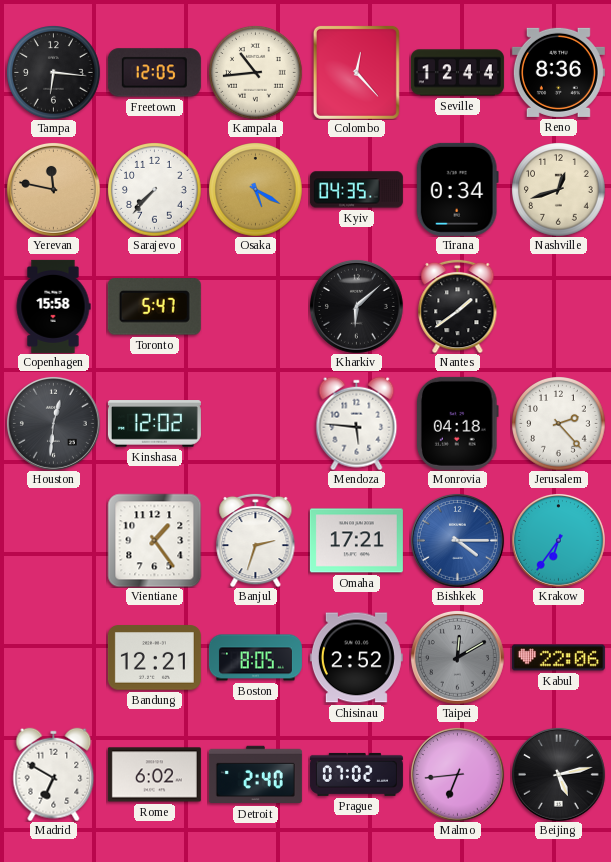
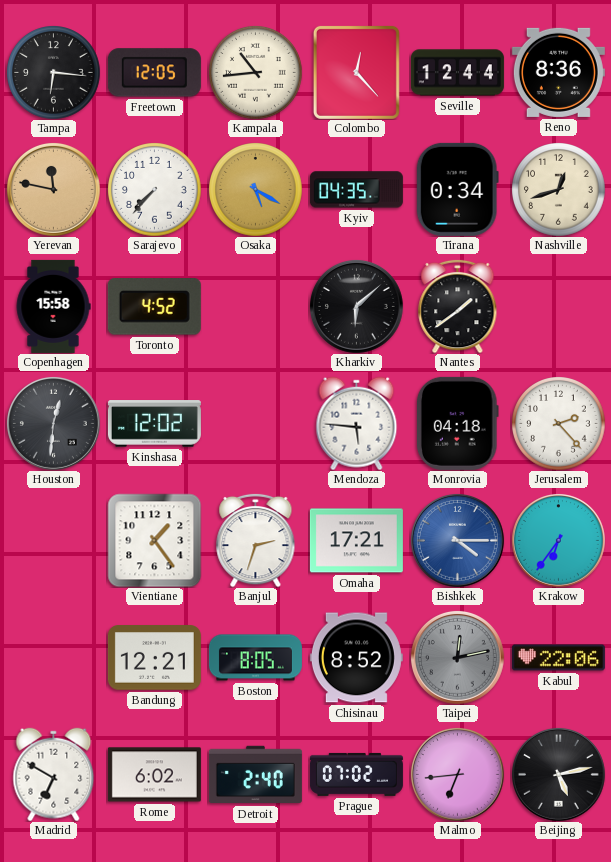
Toronto: 5:47 -> 4:52 (154, 307)
Chisinau: 2:52 -> 8:52 (356, 658)
Taipei: 12:10 -> 12:13 (457, 657)
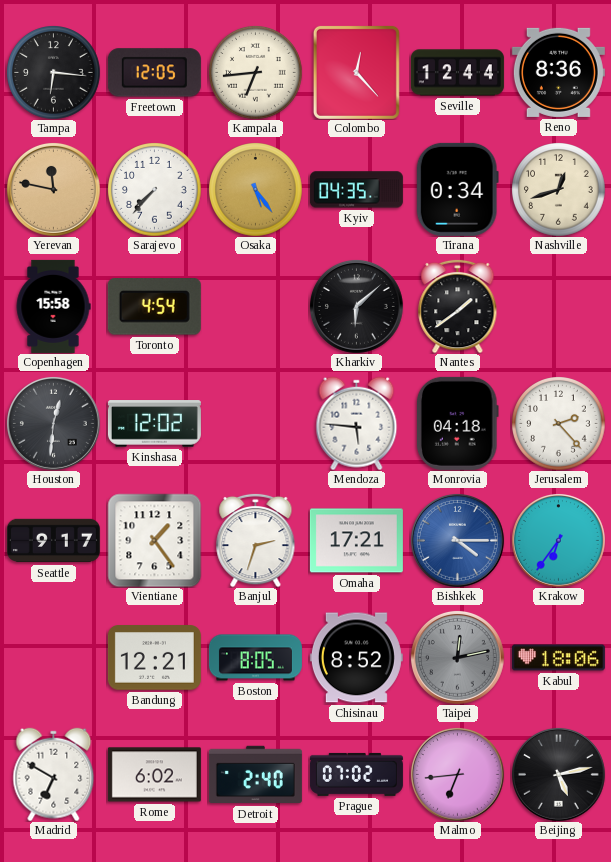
Kampala: 10:44 -> 6:44 (255, 72)
Osaka: 5:20 -> 5:24 (255, 189)
Toronto: 4:52 -> 4:54 (154, 307)
Seattle: none -> 9:17 (53, 541)
Kabul: 22:06 -> 18:06 (558, 658)
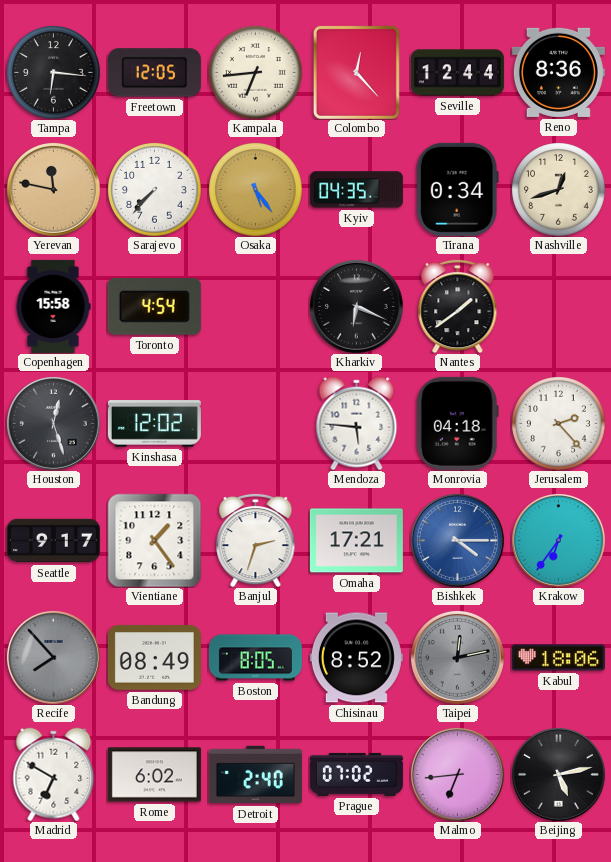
Kharkiv: 6:08 -> 6:19 (356, 306)
Houston: 12:31 -> 12:27 (53, 423)
Recife: none -> 7:53 (53, 657)
Bandung: 12:21 -> 08:49 (154, 658)
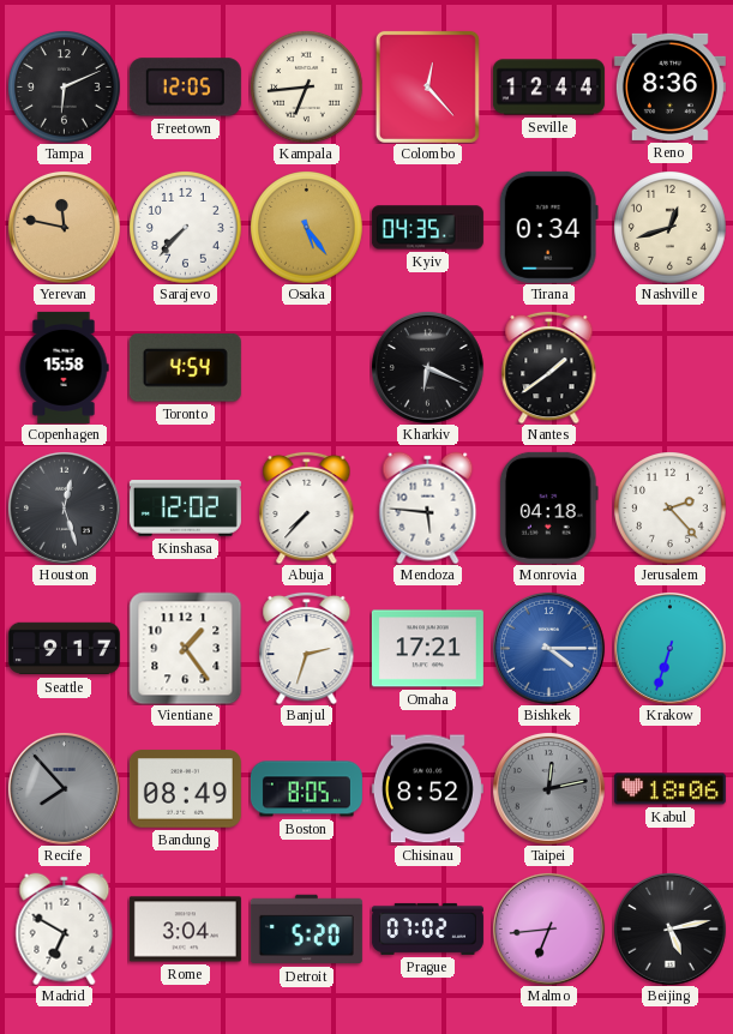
Tampa: 6:16 -> 6:11 (64, 86)
Abuja: none -> 7:37 (307, 507)
Krakow: 6:36 -> 6:33 (669, 648)
Rome: 6:02 -> 3:04 (185, 930)
Detroit: 2:40 -> 5:20 (306, 930)
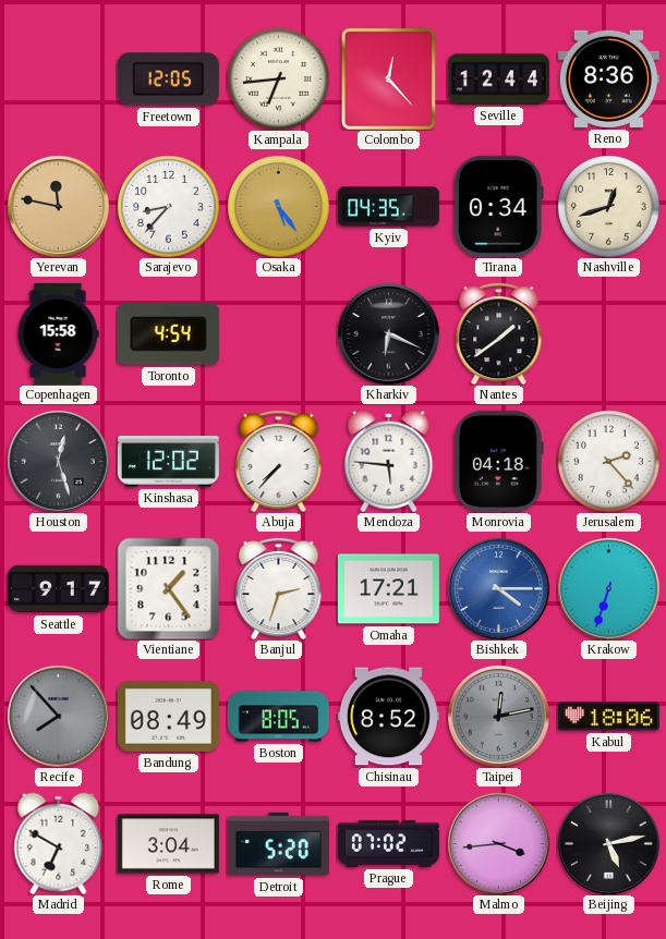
Tampa: 6:11 -> none (64, 86)
Sarajevo: 7:37 -> 8:37 (168, 206)
Malmo: 6:44 -> 3:44 (498, 843)
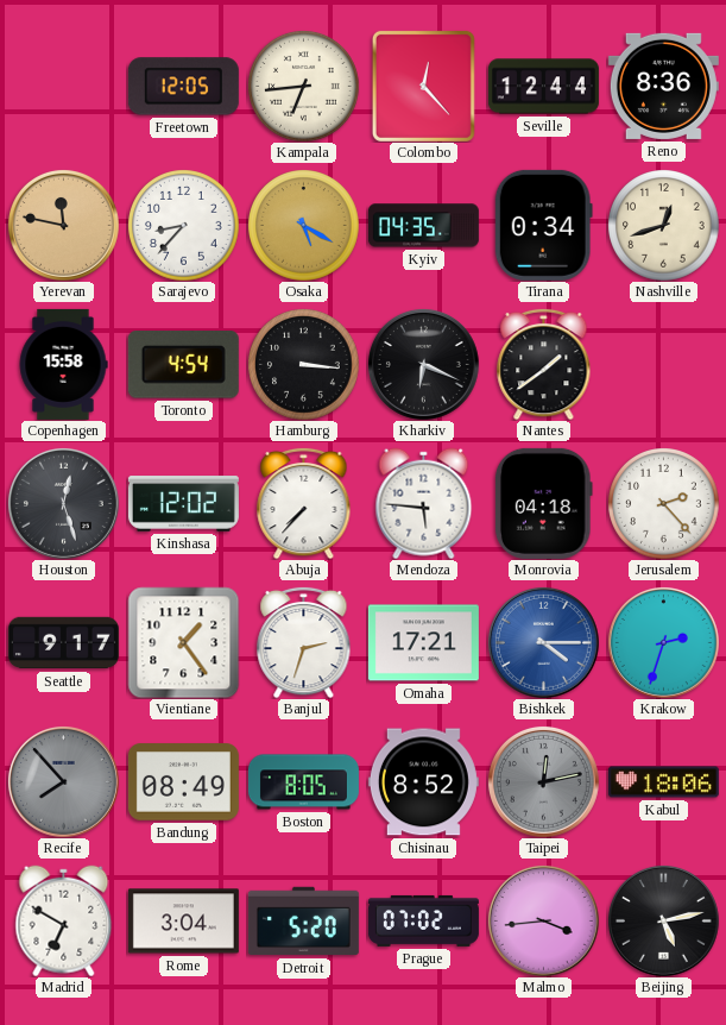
Osaka: 5:24 -> 5:20 (303, 225)
Hamburg: none -> 3:16 (303, 364)
Krakow: 6:33 -> 2:33 (663, 642)
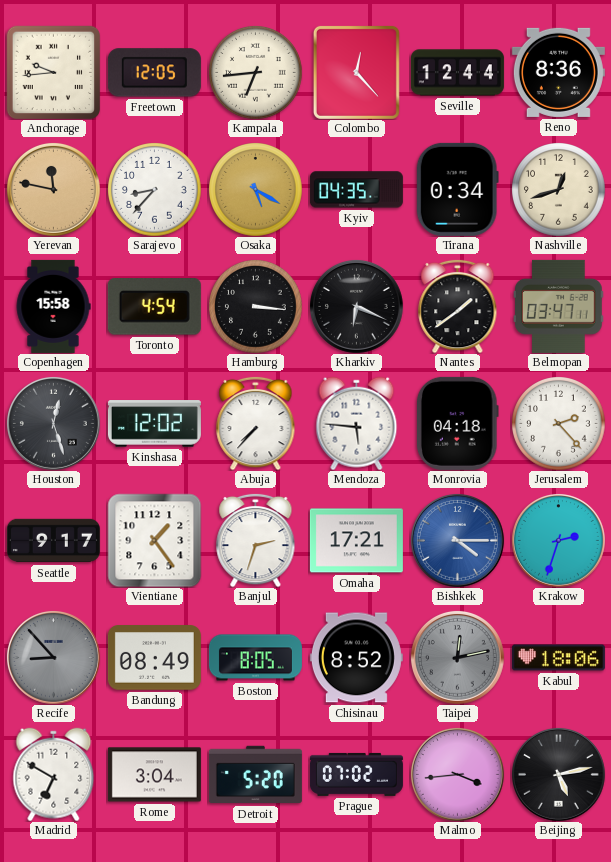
Anchorage: none -> 9:44 (53, 72)
Belmopan: none -> 03:47 (559, 306)
Recife: 7:53 -> 8:53 (53, 657)
